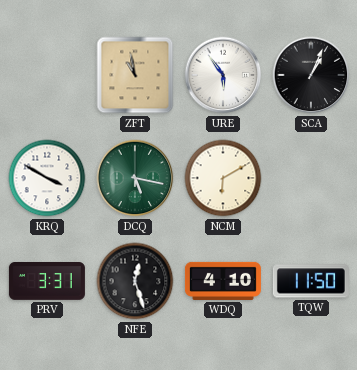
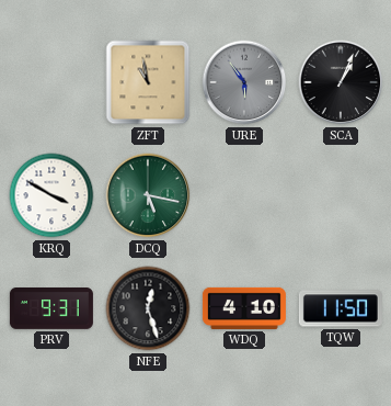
URE dial: white -> grey (244, 82)
NCM: 6:10 -> none (223, 178)
PRV: 3:31 -> 9:31 (51, 309)
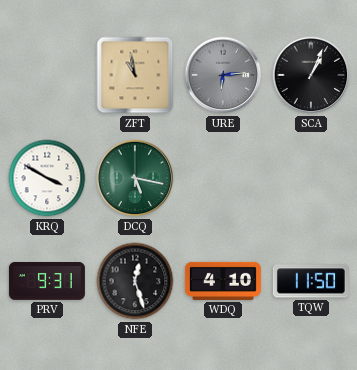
URE: 5:54 -> 6:14 (223, 75)
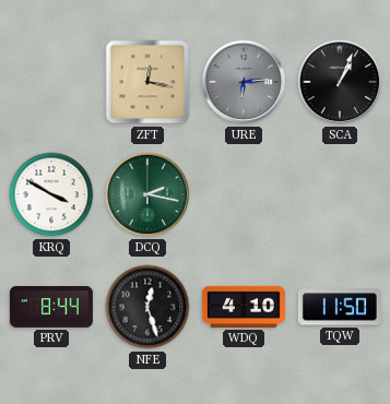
ZFT: 10:58 -> 12:17 (147, 82)
DCQ: 5:17 -> 2:17 (147, 194)
PRV: 9:31 -> 8:44 (51, 308)
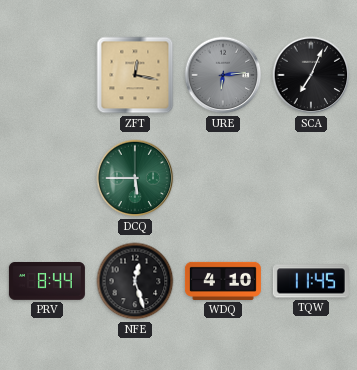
SCA: 1:04 -> 7:04 (311, 75)
KRQ: 3:50 -> none (51, 194)
DCQ: 2:17 -> 5:45 (135, 178)
TQW: 11:50 -> 11:45 (311, 281)
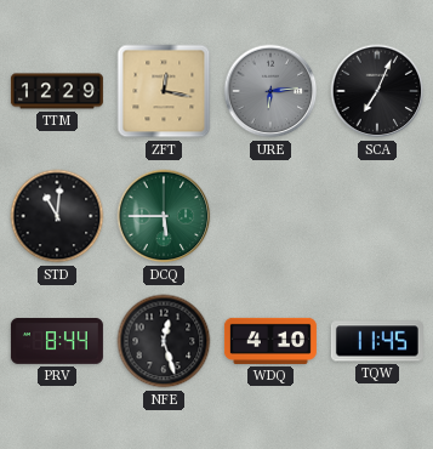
TTM: none -> 12:29 (57, 91)
STD: none -> 11:01 (57, 216)
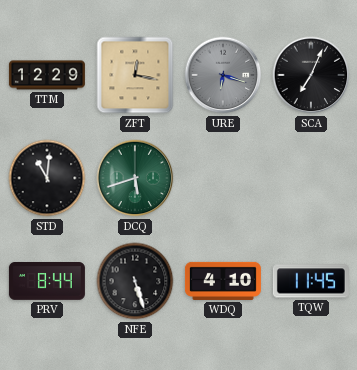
URE: 6:14 -> 6:18 (223, 75)
DCQ: 5:45 -> 5:42 (135, 178)
NFE: 12:27 -> 5:27 (135, 281)
